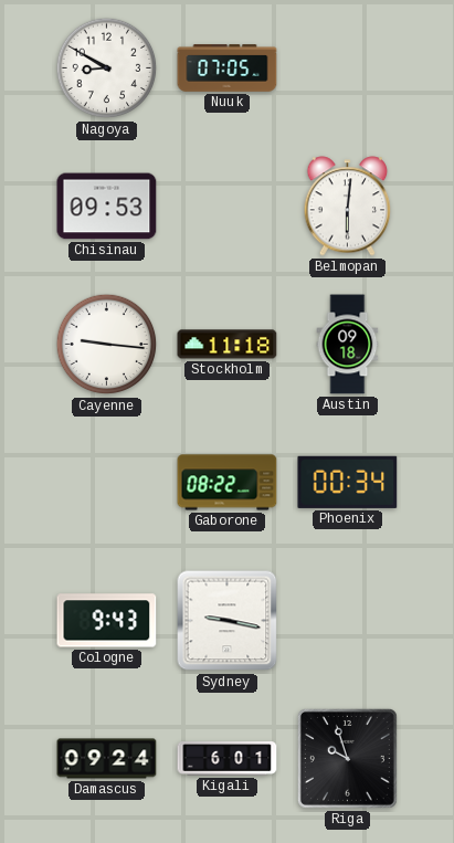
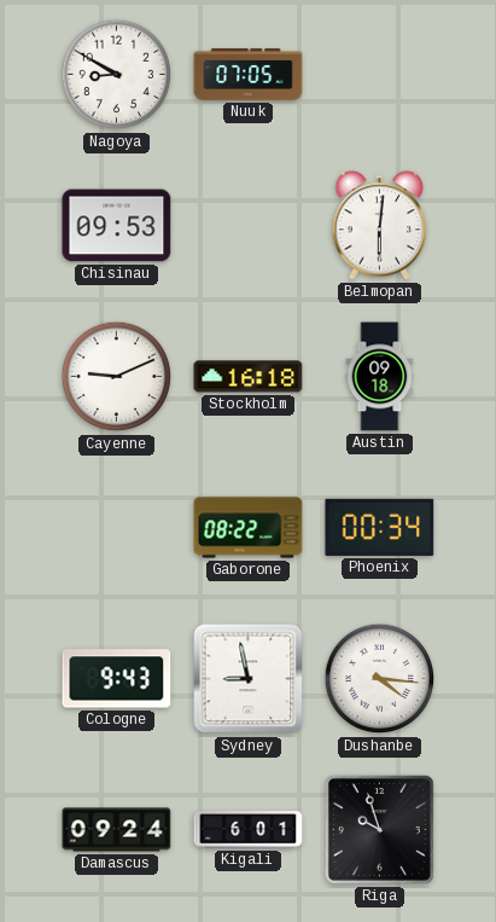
Cayenne: 9:16 -> 9:11 (117, 377)
Stockholm: 11:18 -> 16:18 (249, 377)
Sydney: 9:17 -> 8:58 (249, 679)
Dushanbe: none -> 4:16 (380, 679)
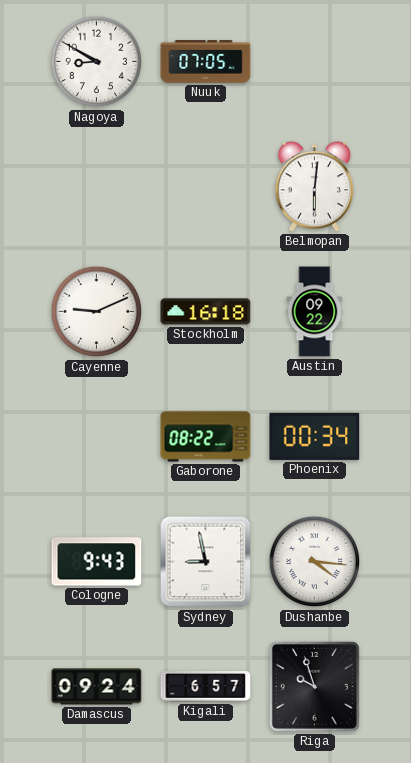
Chisinau: 09:53 -> none (117, 226)
Austin: 09:18 -> 09:22 (315, 312)
Kigali: 6:01 -> 6:57 (206, 687)
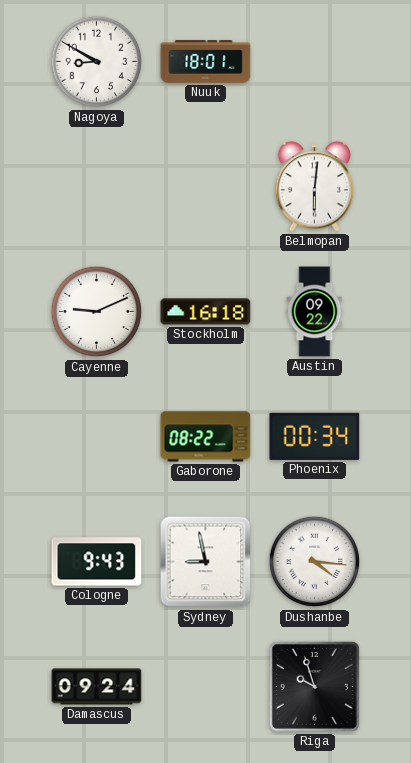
Nuuk: 07:05 -> 18:01 (206, 62)
Kigali: 6:57 -> none (206, 687)
